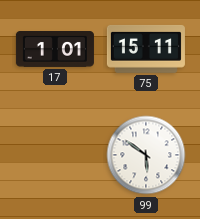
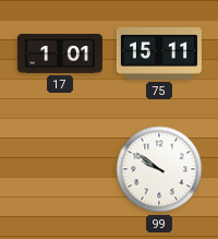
99: 5:51 -> 9:51 (159, 169)
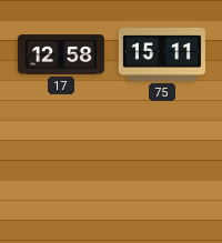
17: 1:01 -> 12:58 (61, 55)
99: 9:51 -> none (159, 169)
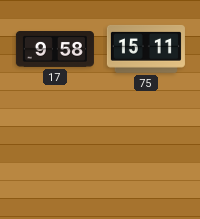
17: 12:58 -> 9:58 (55, 50)
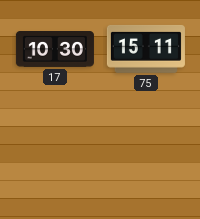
17: 9:58 -> 10:30 (55, 50)
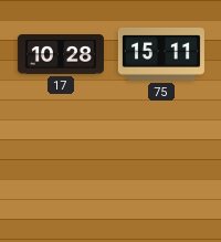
17: 10:30 -> 10:28 (61, 55)
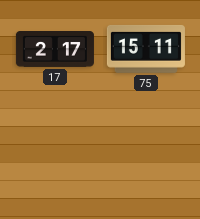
17: 10:28 -> 2:17 (55, 50)
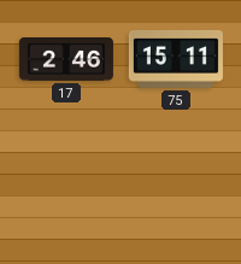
17: 2:17 -> 2:46 (66, 60)
